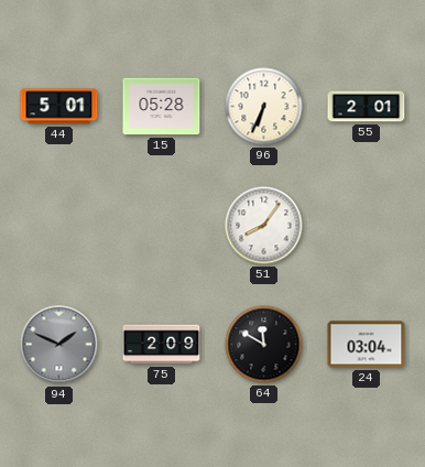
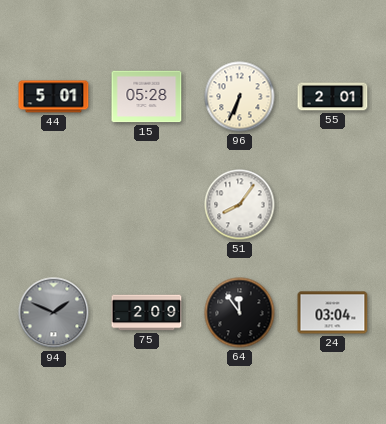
64: 11:50 -> 11:54 (240, 313)
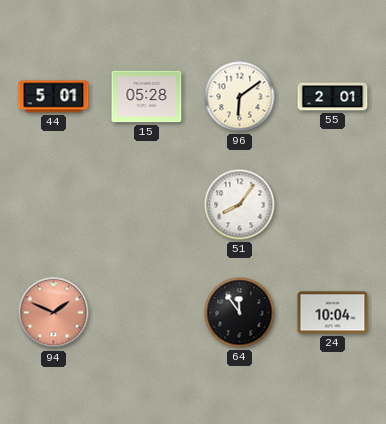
96: 6:34 -> 6:09 (240, 97)
94 dial: grey -> salmon (54, 313)
75: 2:09 -> none (147, 313)
24: 03:04 -> 10:04 (333, 313)
